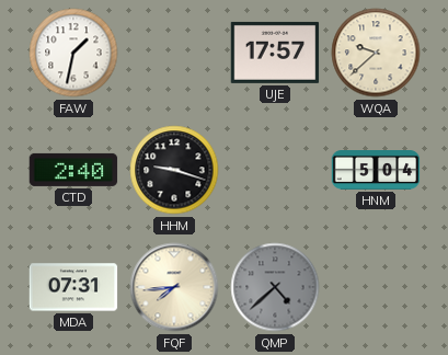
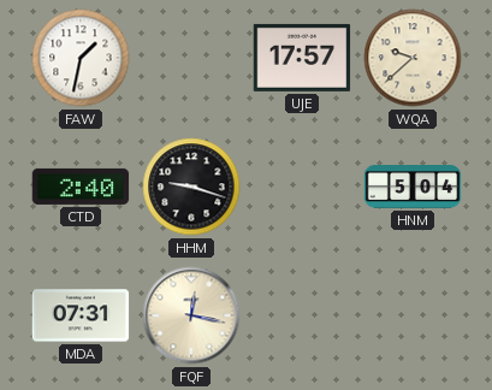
FQF: 7:44 -> 12:17 (191, 315)
QMP: 4:38 -> none (275, 287)
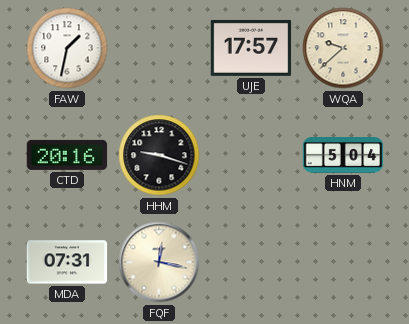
CTD: 2:40 -> 20:16 (67, 155)
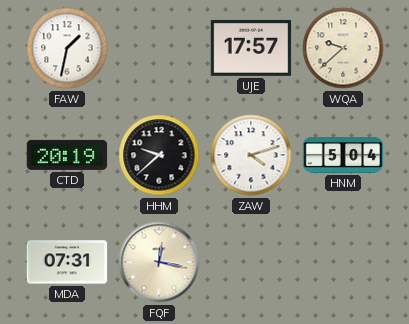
CTD: 20:16 -> 20:19 (67, 155)
HHM: 9:18 -> 9:38 (159, 155)
ZAW: none -> 4:12 (251, 155)
